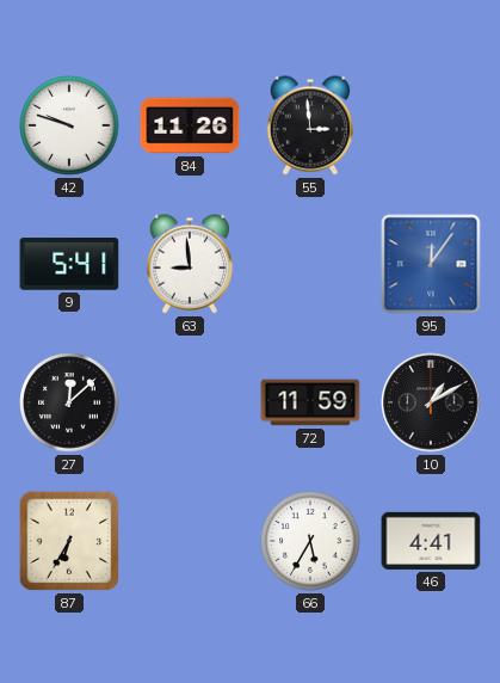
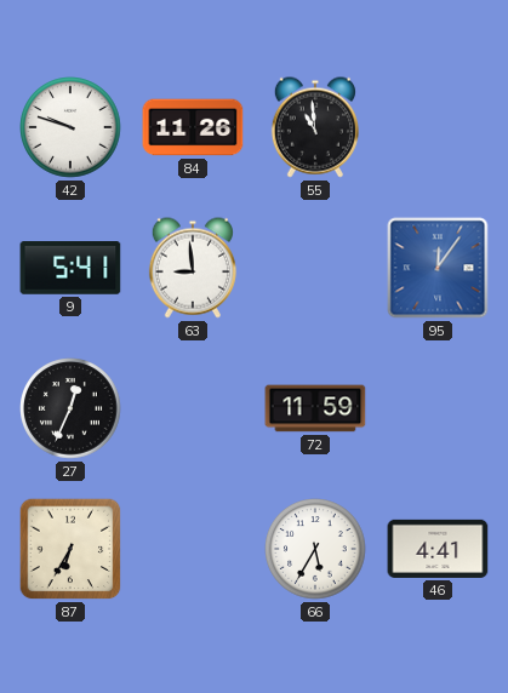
55: 2:59 -> 10:59 (315, 127)
27: 12:08 -> 12:34 (70, 408)
10: 1:10 -> none (431, 402)
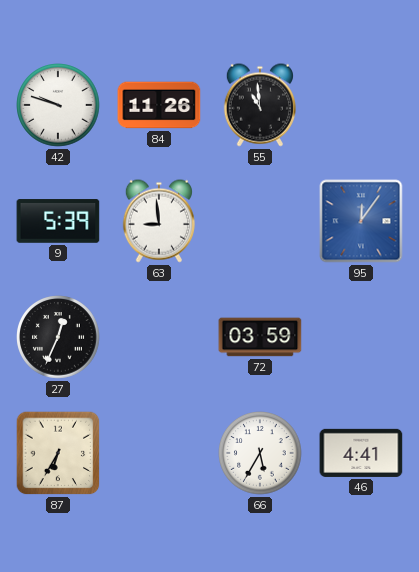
9: 5:41 -> 5:39 (58, 221)
72: 11:59 -> 03:59 (260, 337)
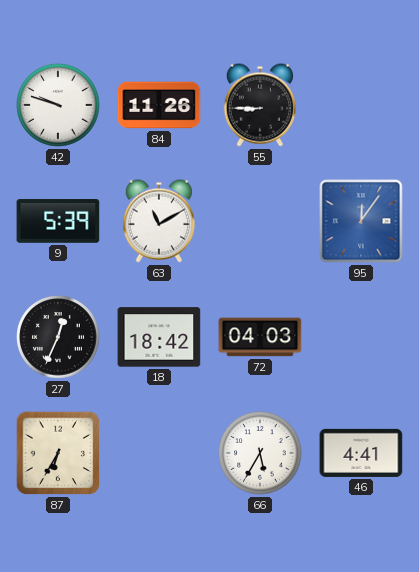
55: 10:59 -> 8:45 (260, 105)
63: 8:59 -> 11:10 (159, 221)
18: none -> 18:42 (159, 337)
72: 03:59 -> 04:03 (260, 337)
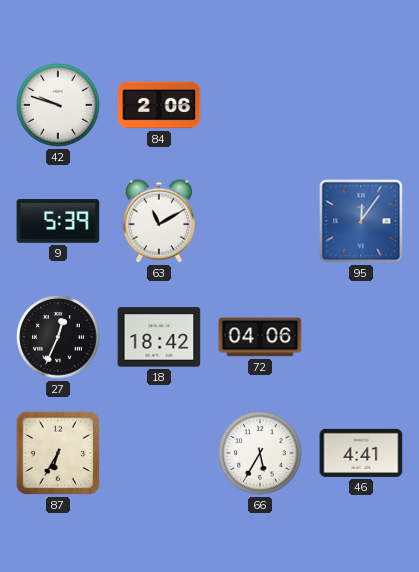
84: 11:26 -> 2:06 (159, 105)
55: 8:45 -> none (260, 105)
72: 04:03 -> 04:06 (260, 337)
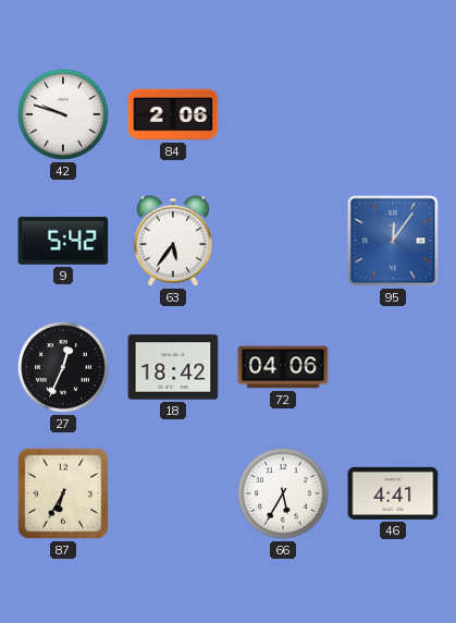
9: 5:39 -> 5:42 (63, 241)
63: 11:10 -> 5:36 (173, 241)
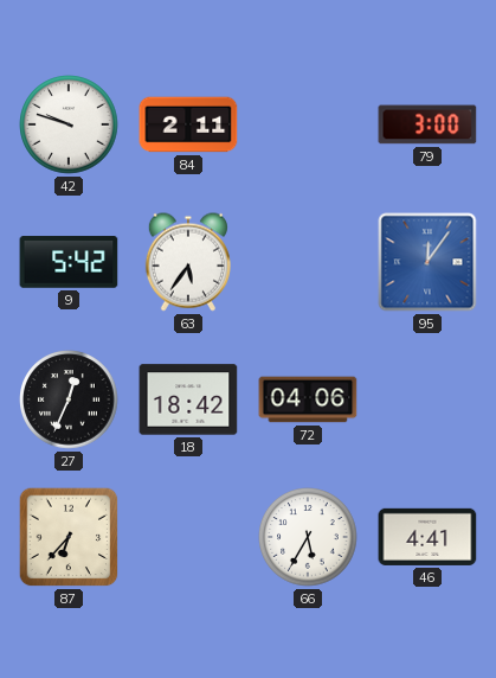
84: 2:06 -> 2:11 (188, 124)
79: none -> 3:00 (427, 124)
87: 6:35 -> 6:37 (69, 537)
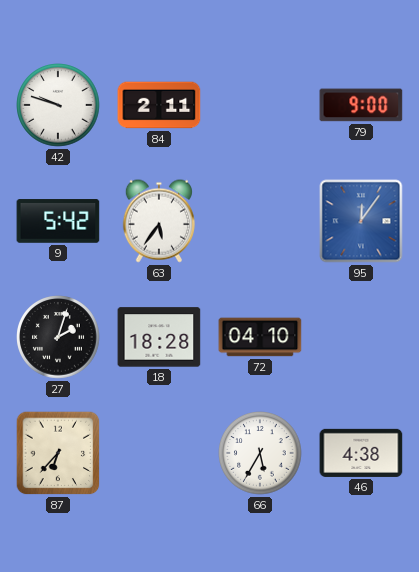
79: 3:00 -> 9:00 (361, 105)
27: 12:34 -> 2:03 (58, 337)
18: 18:42 -> 18:28 (159, 337)
72: 04:06 -> 04:10 (260, 337)
46: 4:41 -> 4:38 (361, 453)
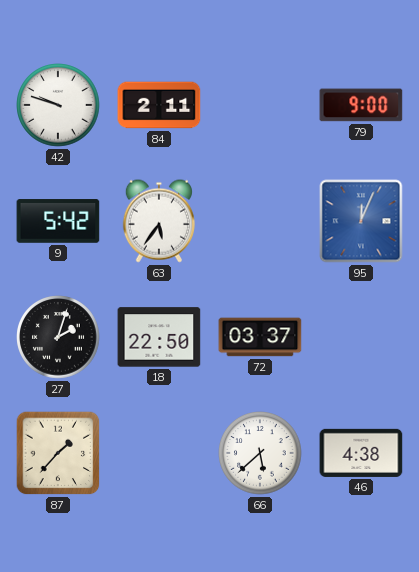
95: 12:06 -> 12:04 (361, 221)
18: 18:28 -> 22:50 (159, 337)
72: 04:10 -> 03:37 (260, 337)
87: 6:37 -> 1:37 (58, 453)
66: 5:35 -> 5:38 (260, 453)
